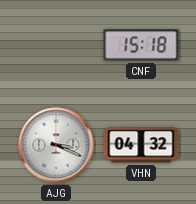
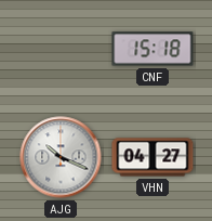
AJG: 3:19 -> 10:19 (61, 157)
VHN: 04:32 -> 04:27 (153, 157)
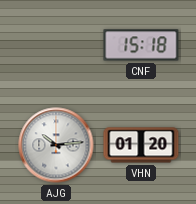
AJG: 10:19 -> 10:14 (56, 145)
VHN: 04:27 -> 01:20 (141, 145)
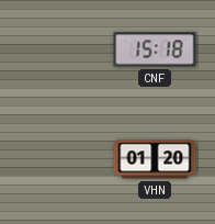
AJG: 10:14 -> none (56, 145)
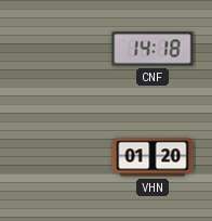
CNF: 15:18 -> 14:18 (153, 49)
